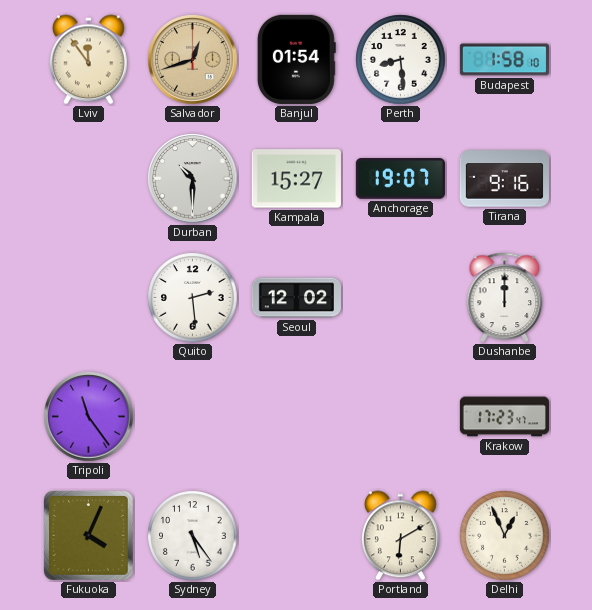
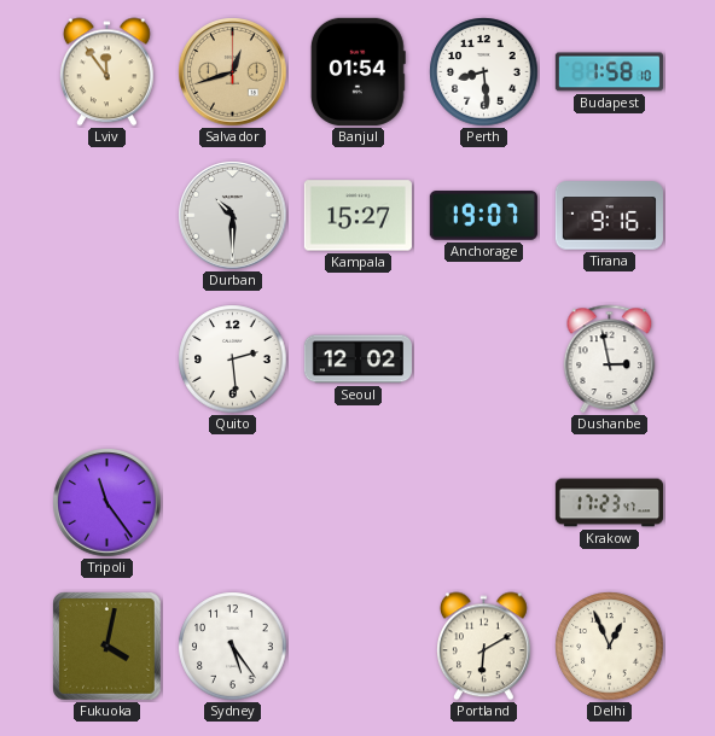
Dushanbe: 12:00 -> 2:58 (610, 358)
Fukuoka: 4:04 -> 4:02 (107, 647)
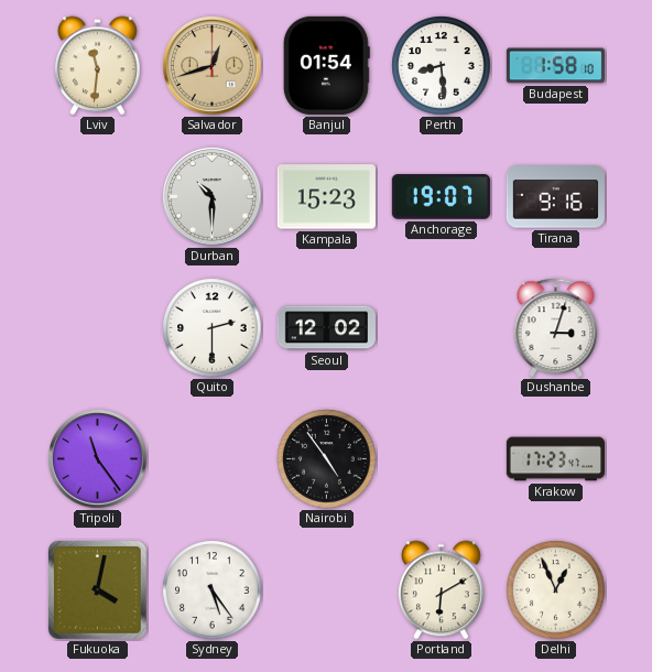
Lviv: 11:54 -> 11:31 (98, 66)
Kampala: 15:27 -> 15:23 (326, 197)
Quito: 2:29 -> 2:30 (213, 328)
Dushanbe: 2:58 -> 3:03 (556, 327)
Nairobi: none -> 4:54 (327, 459)
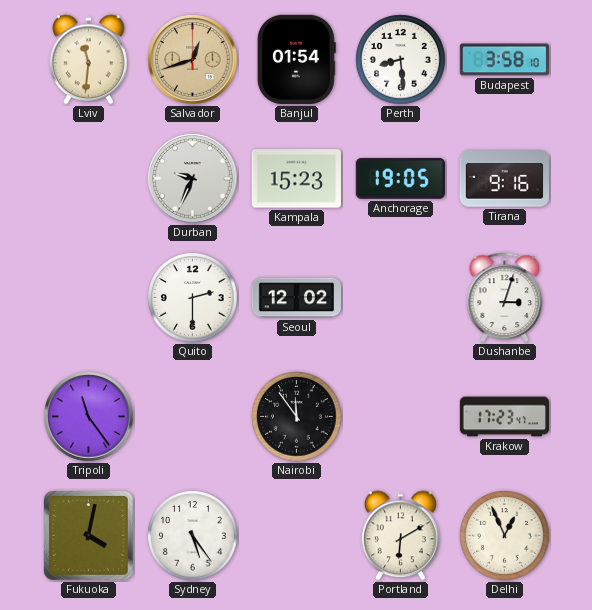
Budapest: 1:58 -> 3:58 (504, 60)
Durban: 10:30 -> 9:34 (193, 179)
Anchorage: 19:07 -> 19:05 (400, 179)
Nairobi: 4:54 -> 11:54 (297, 417)
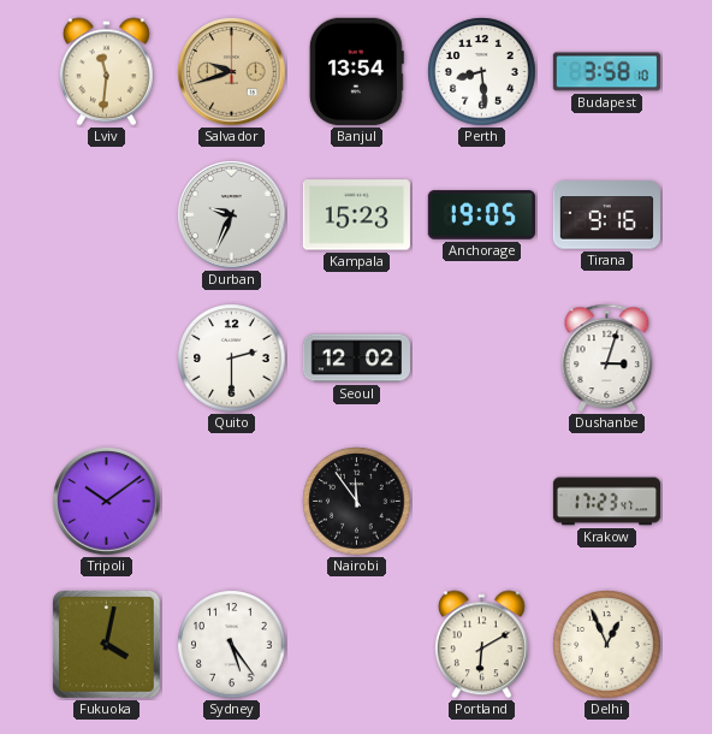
Salvador: 12:42 -> 9:42 (232, 72)
Banjul: 01:54 -> 13:54 (356, 71)
Tripoli: 11:24 -> 10:09 (107, 502)
